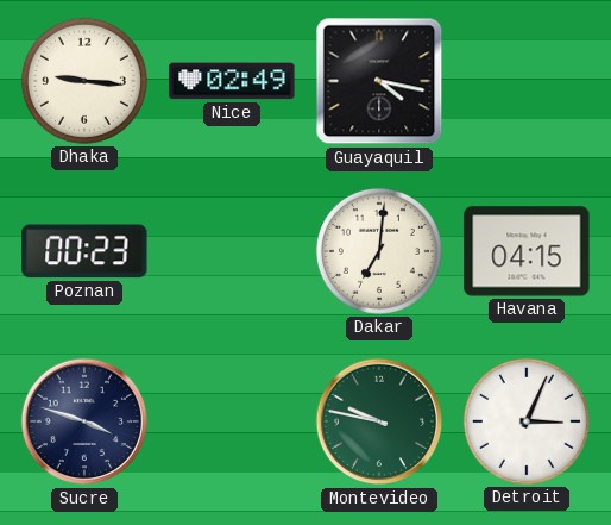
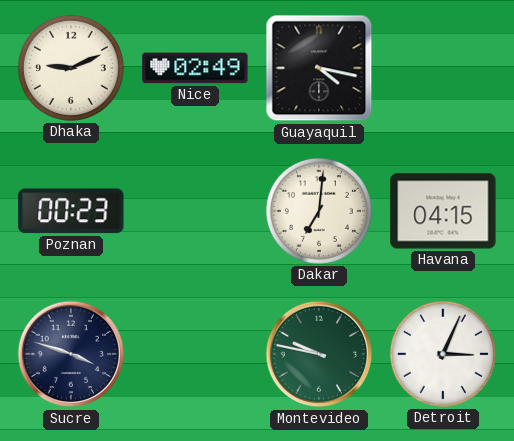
Dhaka: 9:16 -> 9:11 (71, 68)
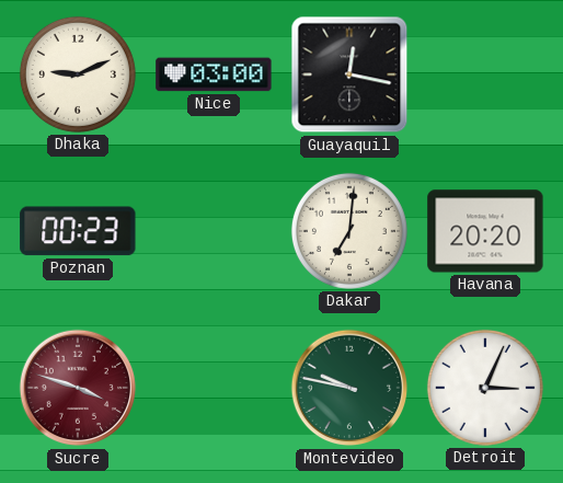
Nice: 02:49 -> 03:00 (214, 74)
Guayaquil: 4:17 -> 12:17 (349, 74)
Havana: 04:15 -> 20:20 (485, 231)
Sucre dial: navy -> burgundy (78, 388)
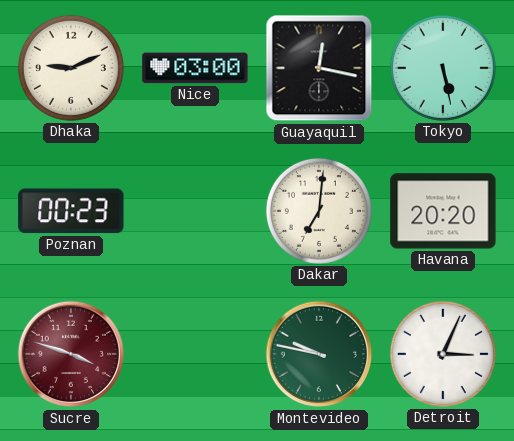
Tokyo: none -> 5:28 (443, 68)
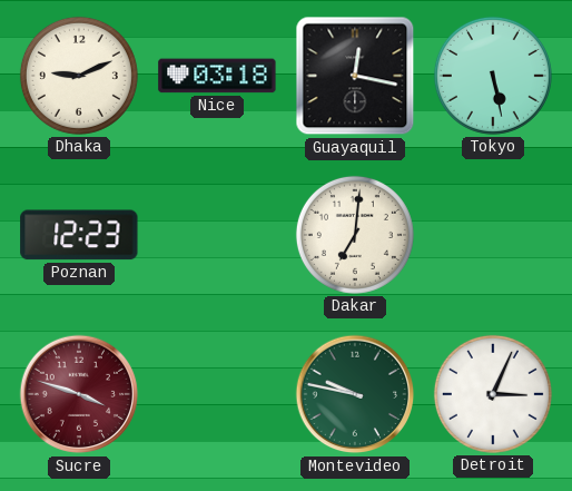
Nice: 03:00 -> 03:18 (217, 76)
Poznan: 00:23 -> 12:23 (79, 235)
Havana: 20:20 -> none (443, 211)
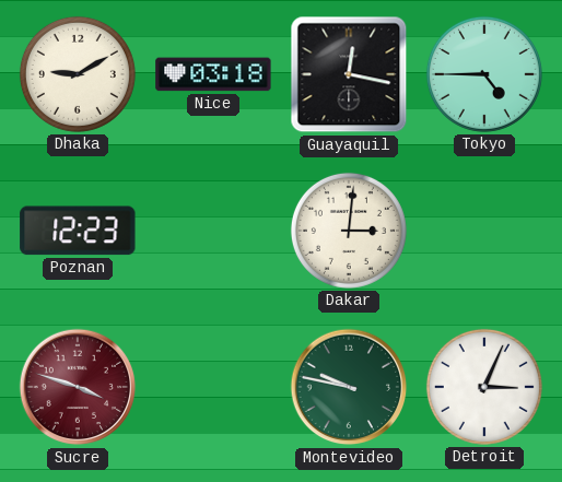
Dhaka: 9:11 -> 9:10 (78, 74)
Tokyo: 5:28 -> 4:45 (484, 74)
Dakar: 7:01 -> 3:01 (349, 231)
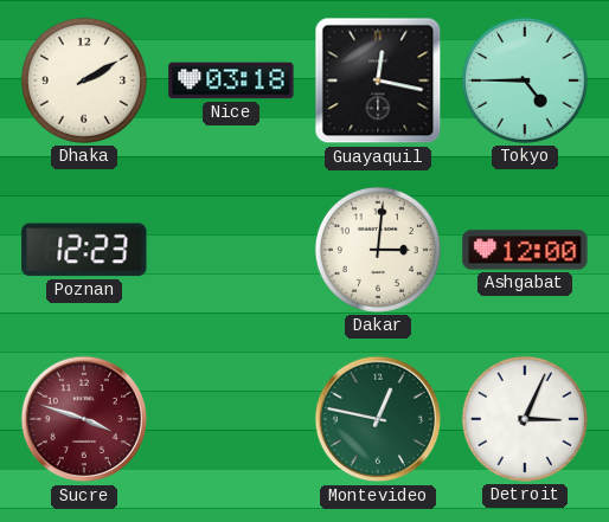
Dhaka: 9:10 -> 2:10 (84, 80)
Ashgabat: none -> 12:00 (525, 250)
Montevideo: 9:47 -> 12:47 (378, 419)
